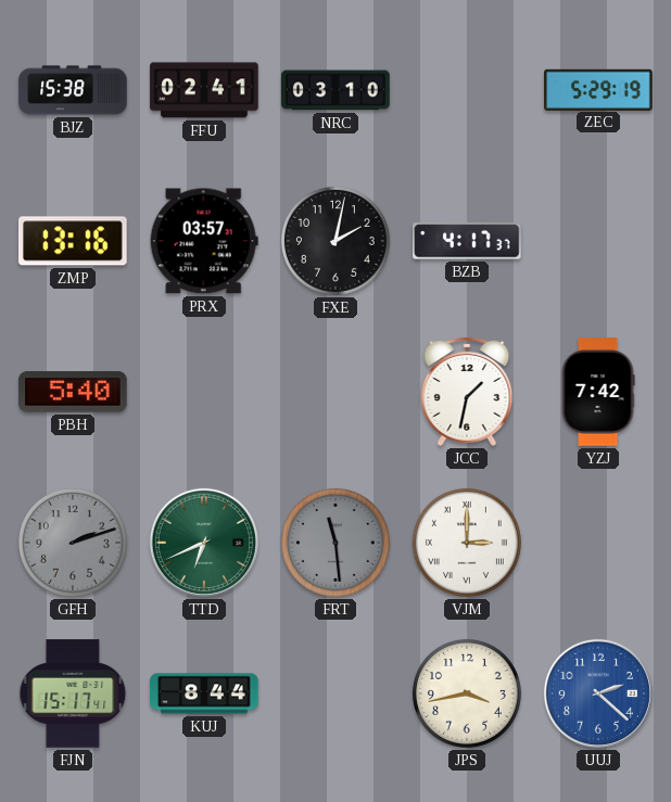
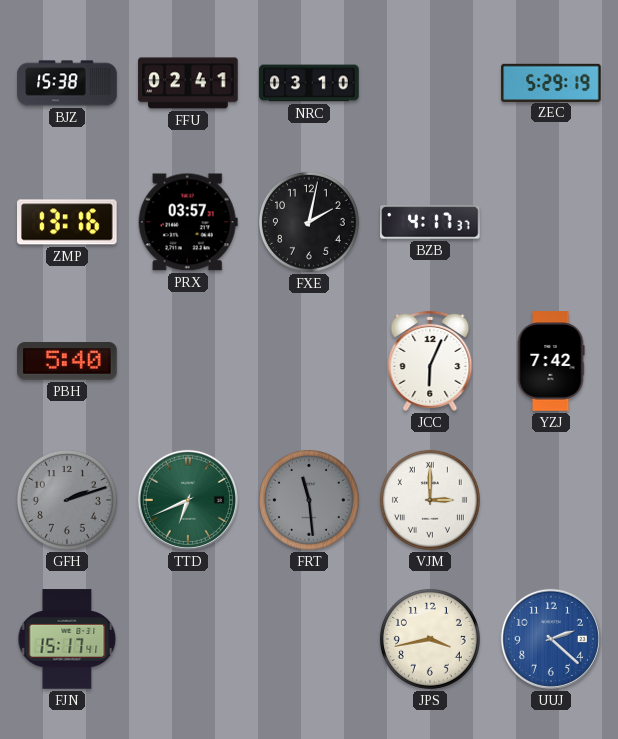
JCC: 1:32 -> 6:04 (430, 361)
KUJ: 8:44 -> none (204, 693)
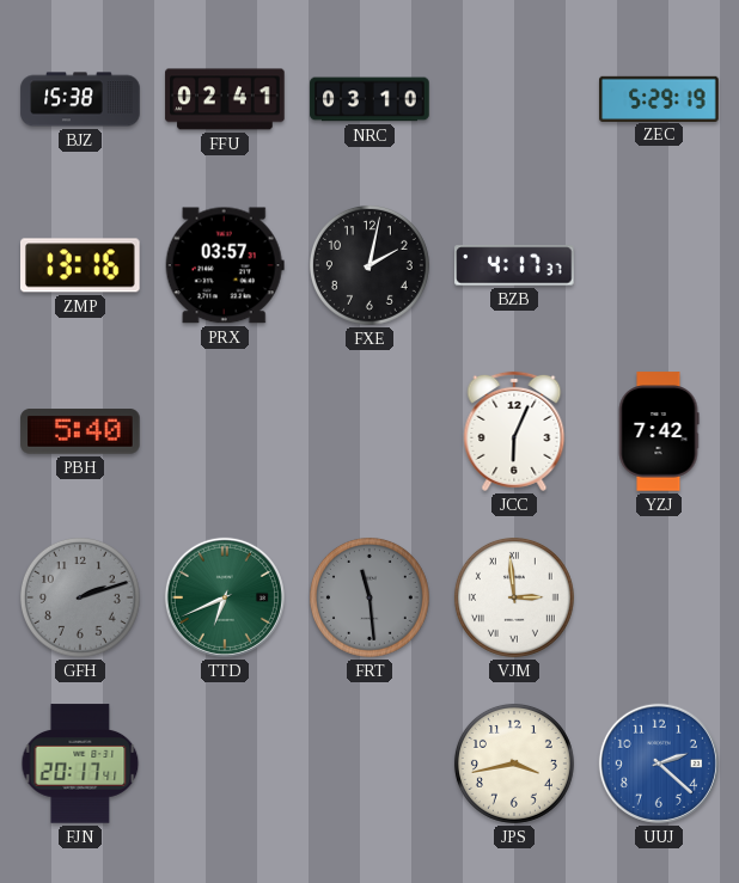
VJM: 3:00 -> 2:59 (514, 597)
FJN: 15:17 -> 20:17 (80, 764)
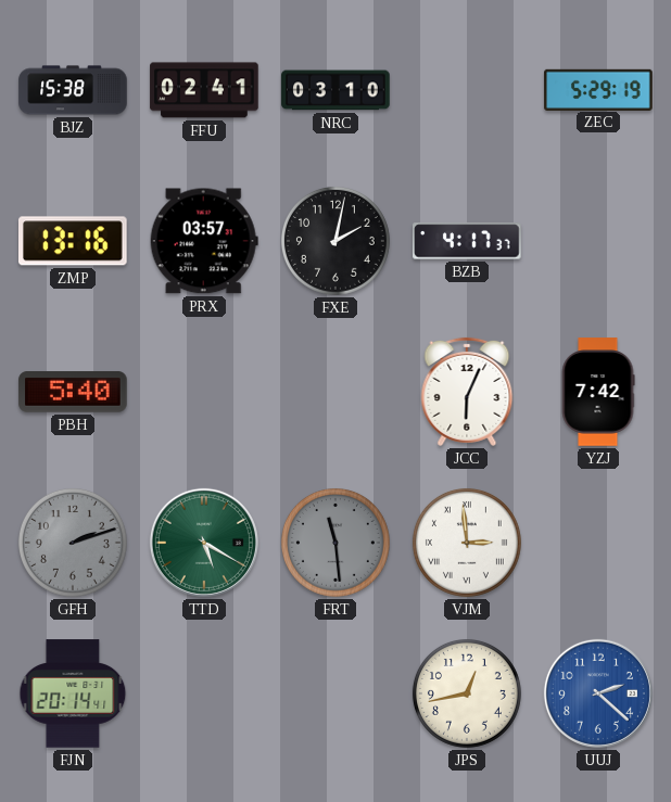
TTD: 6:41 -> 5:20 (204, 543)
FJN: 20:17 -> 20:14 (73, 693)
JPS: 3:43 -> 12:43 (467, 693)
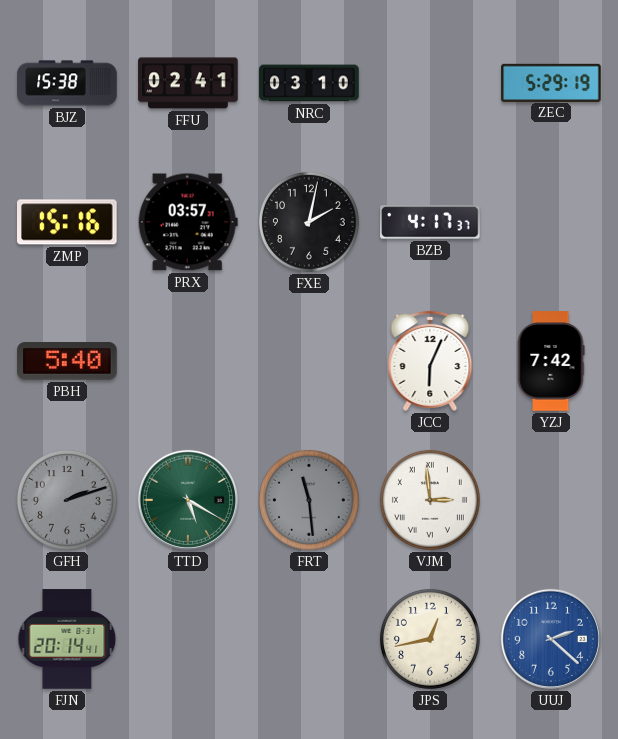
ZMP: 13:16 -> 15:16 (68, 222)
